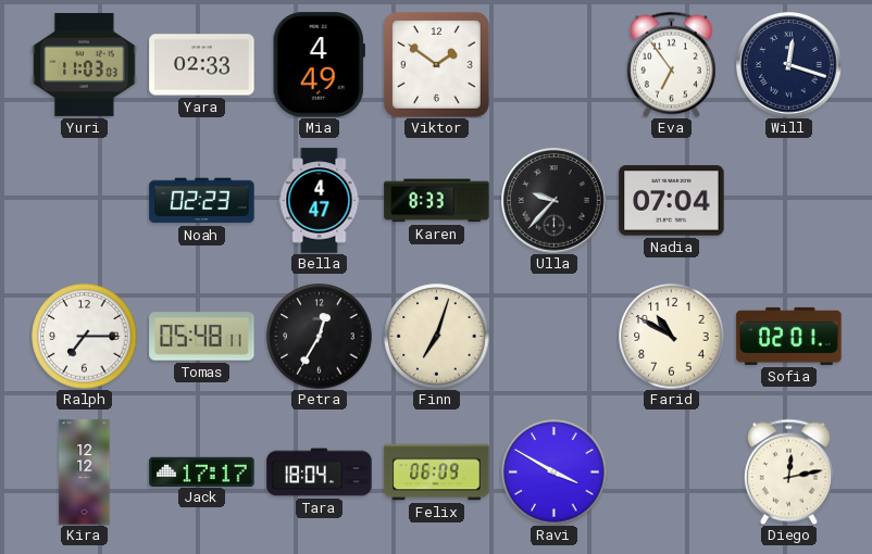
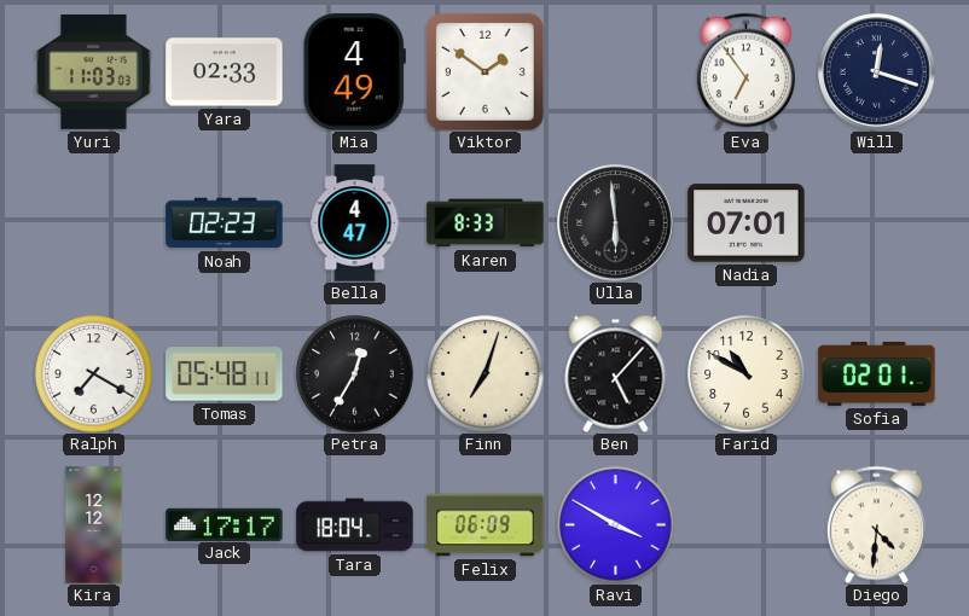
Ulla: 9:37 -> 5:59 (616, 223)
Nadia: 07:04 -> 07:01 (747, 223)
Ralph: 7:15 -> 7:20 (94, 374)
Ben: none -> 5:07 (616, 373)
Diego: 12:13 -> 4:31 (876, 524)
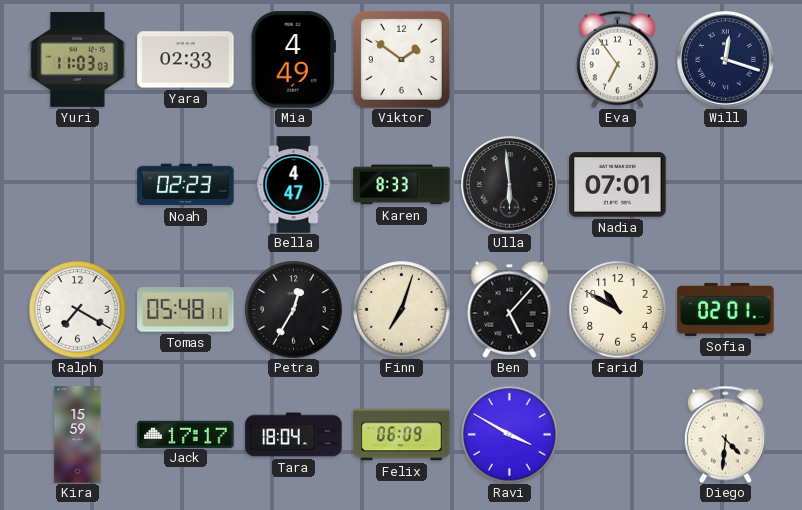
Kira: 12:12 -> 15:59 (78, 435)
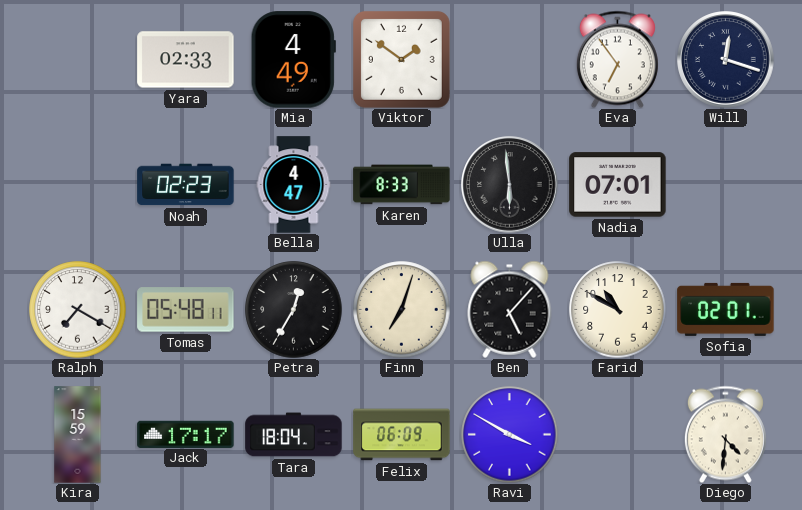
Yuri: 11:03 -> none (78, 59)
